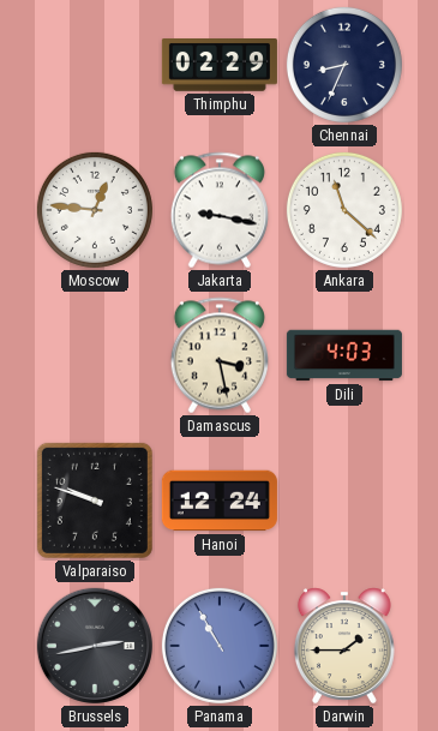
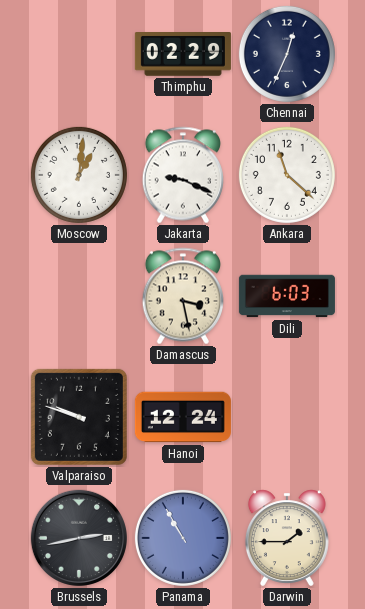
Chennai: 8:34 -> 12:34 (287, 54)
Moscow: 12:46 -> 1:01 (79, 175)
Jakarta: 9:17 -> 9:19 (182, 175)
Dili: 4:03 -> 6:03 (287, 296)
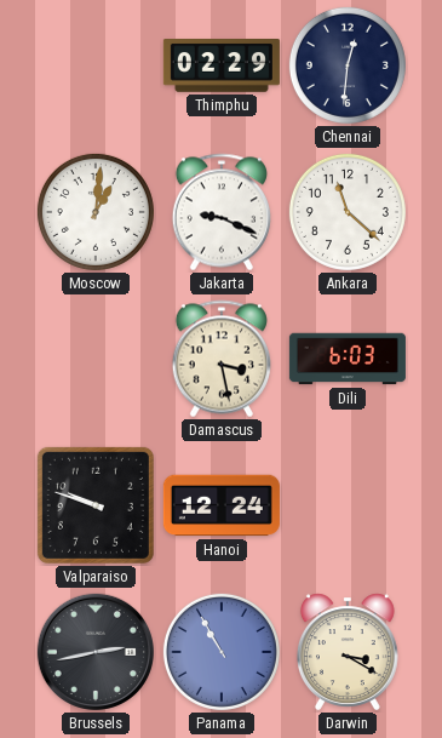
Chennai: 12:34 -> 12:31 (348, 65)
Darwin: 1:45 -> 3:20 (348, 652)
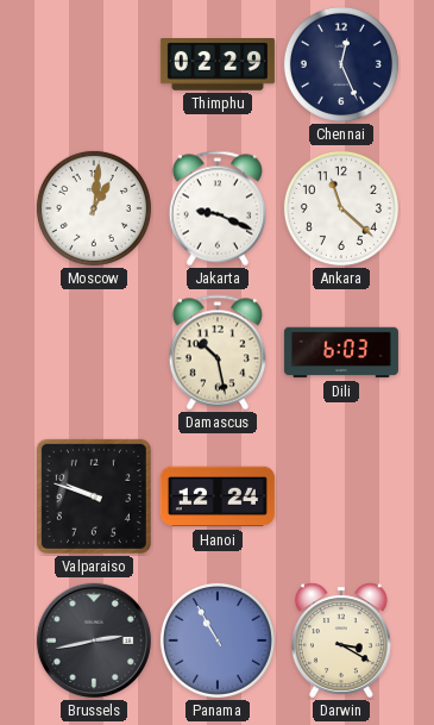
Chennai: 12:31 -> 12:26 (341, 64)
Damascus: 3:28 -> 10:28 (216, 352)
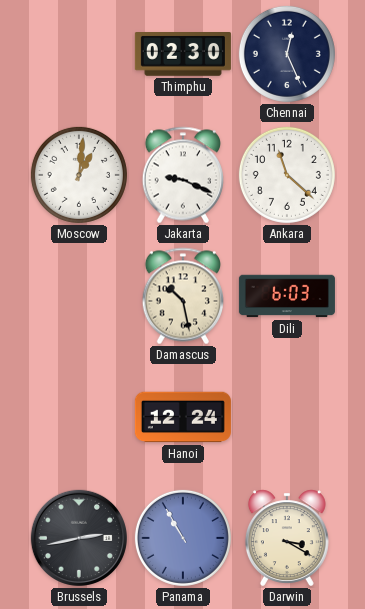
Thimphu: 02:29 -> 02:30 (183, 55)
Valparaiso: 9:48 -> none (94, 496)
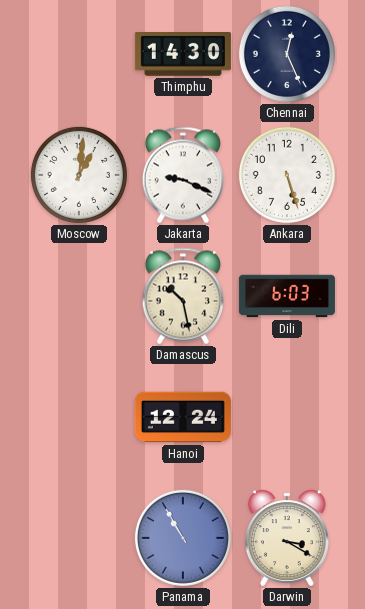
Thimphu: 02:30 -> 14:30 (183, 55)
Ankara: 11:22 -> 5:27 (287, 175)
Brussels: 2:43 -> none (79, 538)
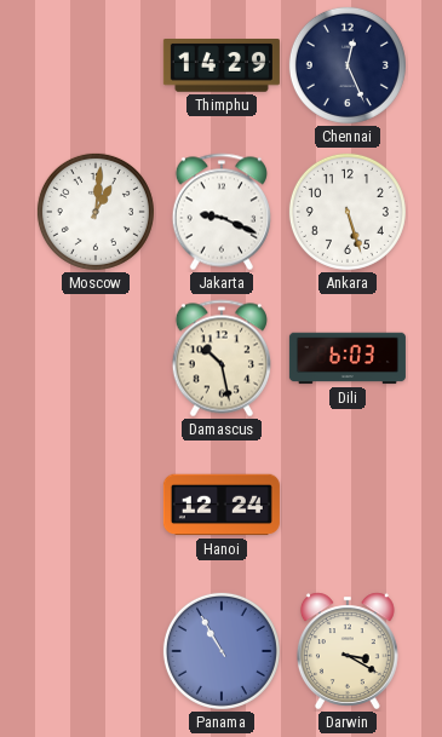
Thimphu: 14:30 -> 14:29 (222, 67)
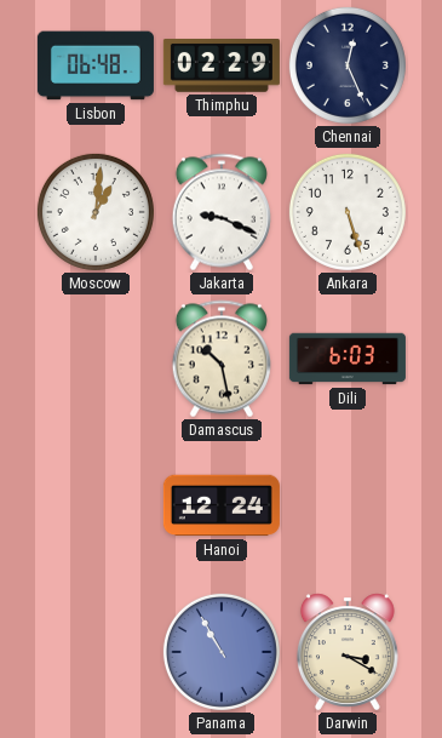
Lisbon: none -> 06:48 (96, 65)
Thimphu: 14:29 -> 02:29 (222, 67)
